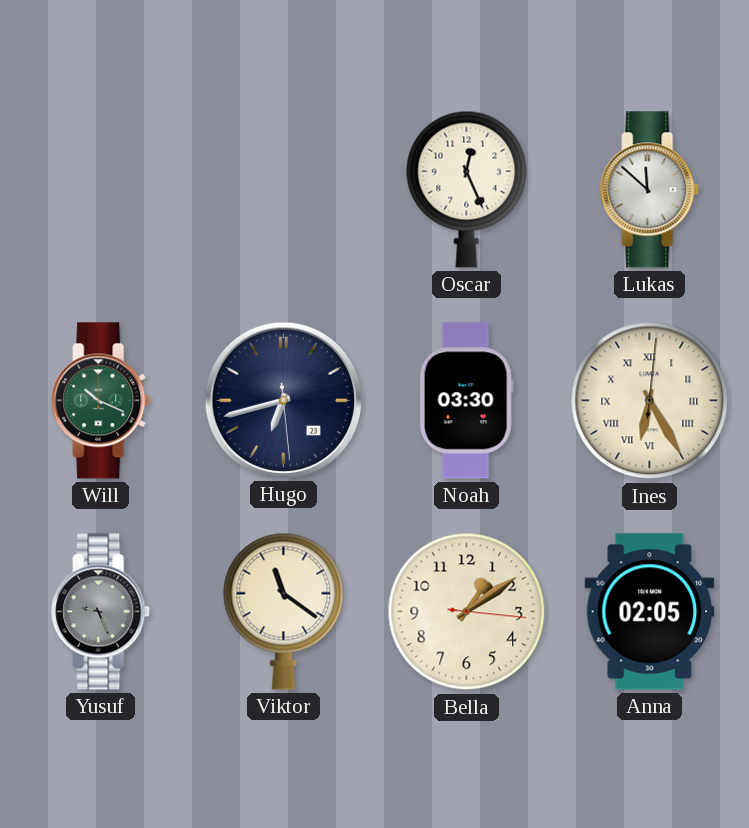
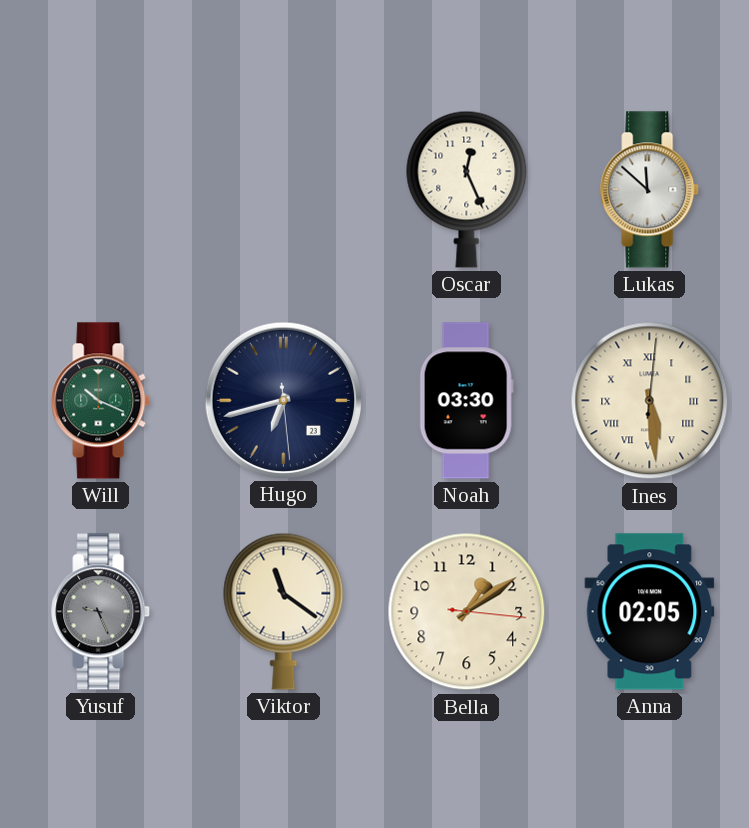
Ines: 6:25 -> 5:29 (650, 401)
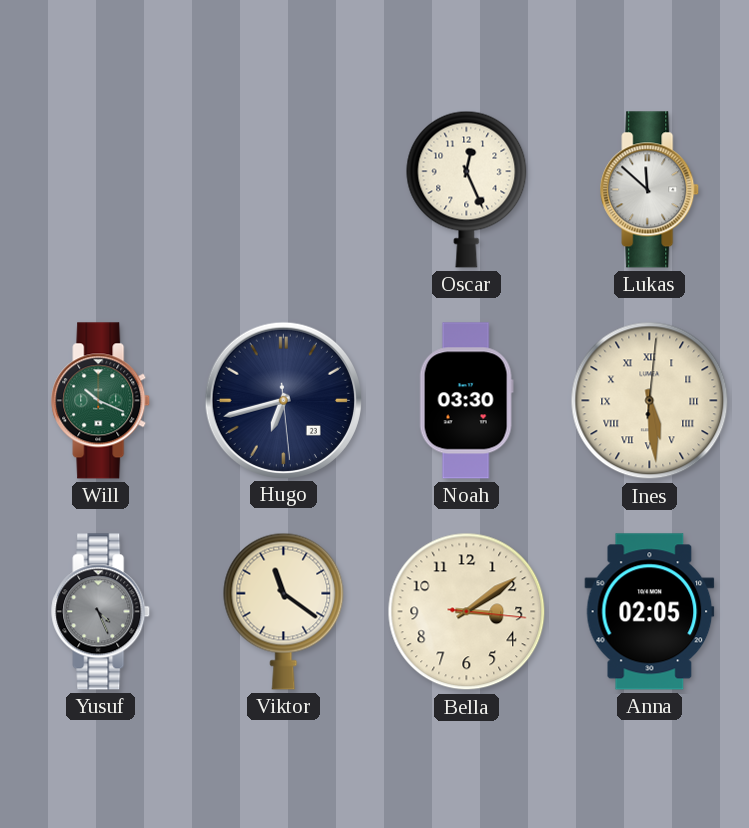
Yusuf: 9:26 -> 4:26 (101, 612)
Bella: 1:09 -> 3:09 (467, 612)
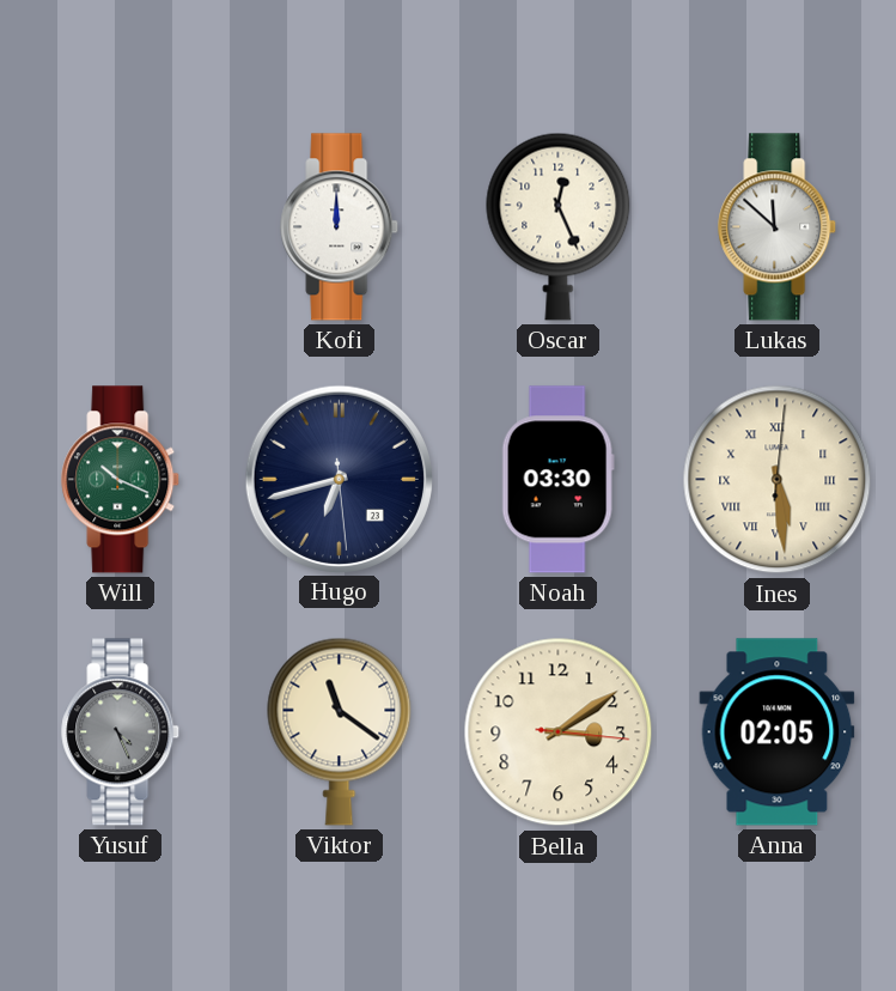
Kofi: none -> 12:00 (340, 227)
